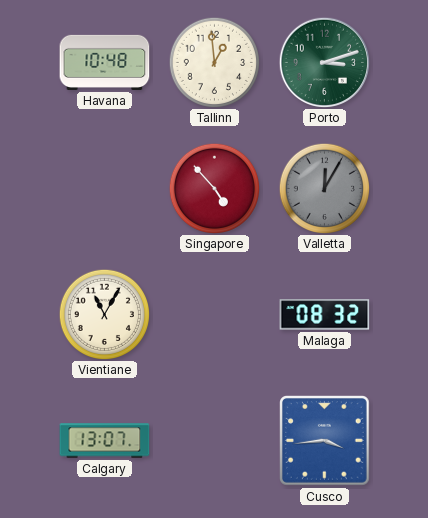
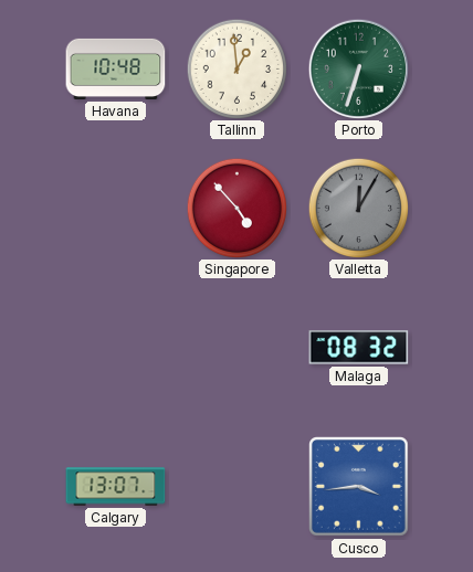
Porto: 3:12 -> 6:33 (358, 68)
Vientiane: 11:05 -> none (104, 314)
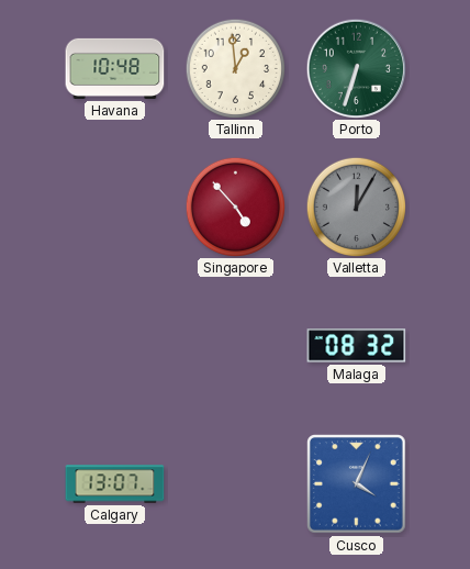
Cusco: 3:44 -> 4:04 (357, 484)
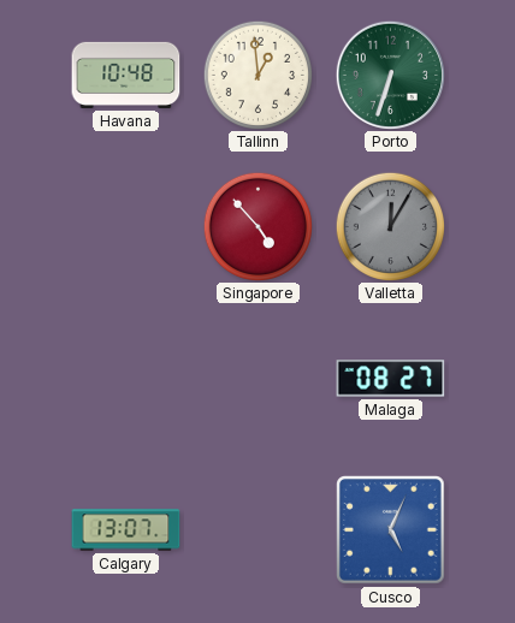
Malaga: 08:32 -> 08:27 (391, 379)
Cusco: 4:04 -> 5:04 (391, 530)
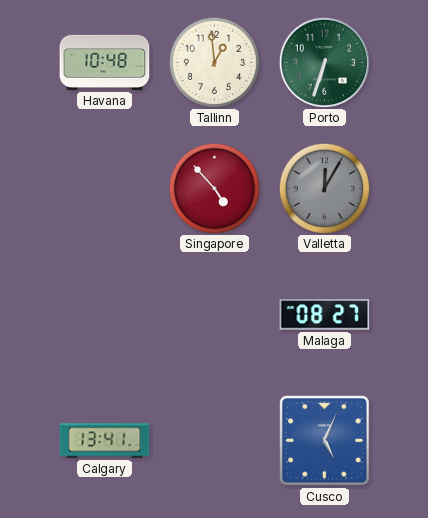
Calgary: 13:07 -> 13:41 (105, 441)
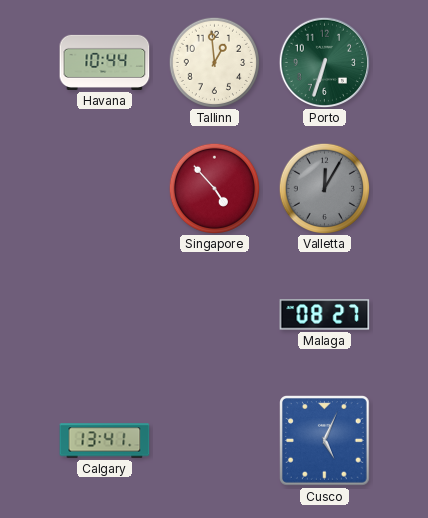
Havana: 10:48 -> 10:44 (105, 62)
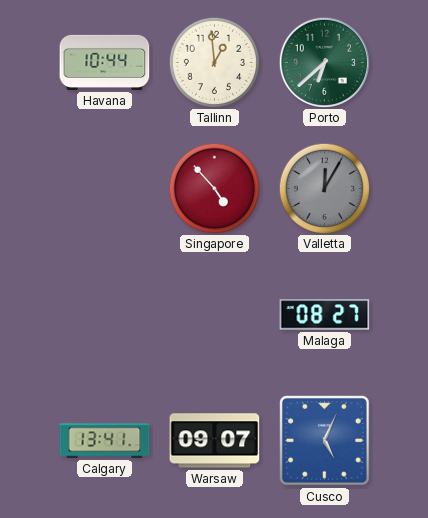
Porto: 6:33 -> 6:38 (324, 62)
Warsaw: none -> 09:07 (215, 441)
